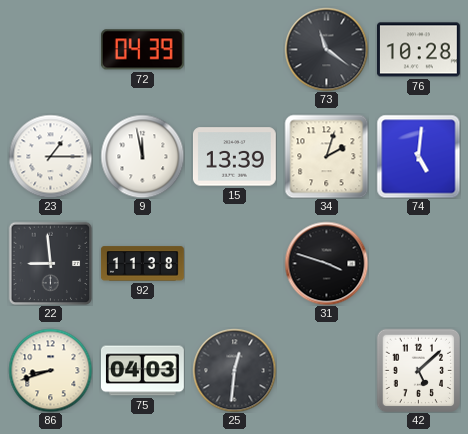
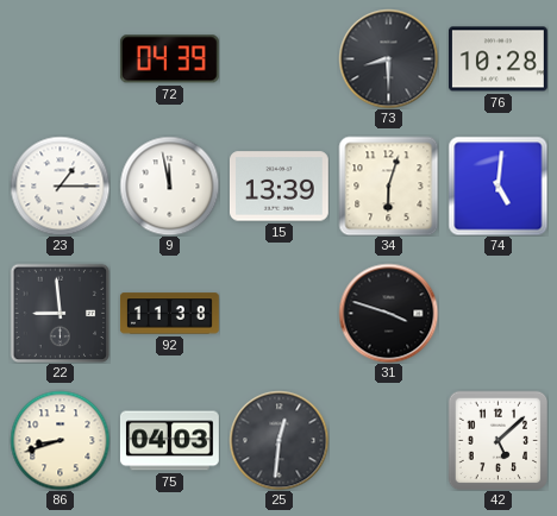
73: 11:21 -> 8:30 (388, 58)
34: 2:03 -> 6:03 (388, 185)
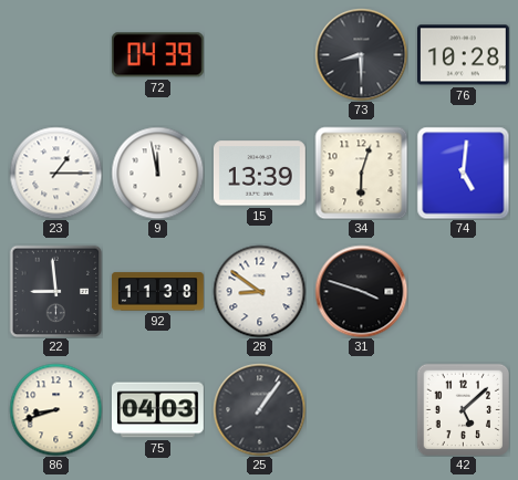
28: none -> 8:51 (259, 291)
25: 12:31 -> 1:06 (259, 409)
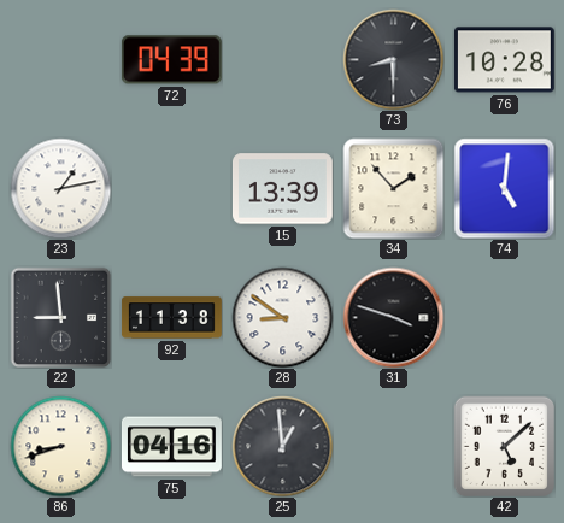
23: 1:15 -> 1:13 (60, 188)
9: 11:58 -> none (157, 173)
34: 6:03 -> 1:53 (393, 188)
75: 04:03 -> 04:16 (172, 447)
25: 1:06 -> 12:59 (282, 446)
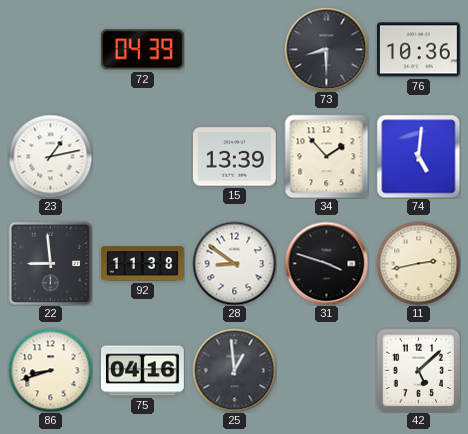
76: 10:28 -> 10:36 (418, 50)
11: none -> 2:43 (418, 263)
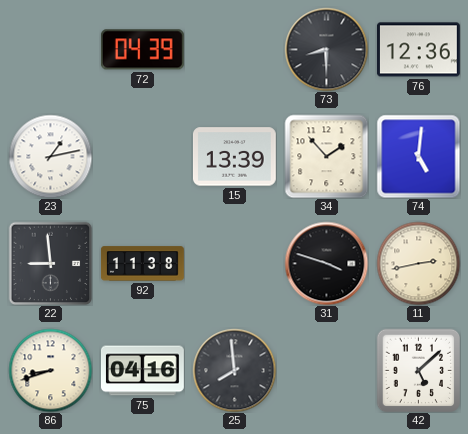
76: 10:36 -> 12:36 (418, 50)
28: 8:51 -> none (234, 263)
25: 12:59 -> 7:59 (234, 370)
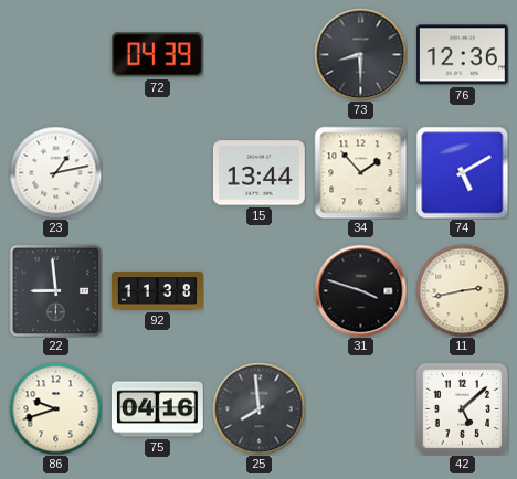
15: 13:39 -> 13:44 (258, 173)
74: 5:01 -> 5:10 (462, 172)
86: 8:42 -> 9:42 (55, 408)
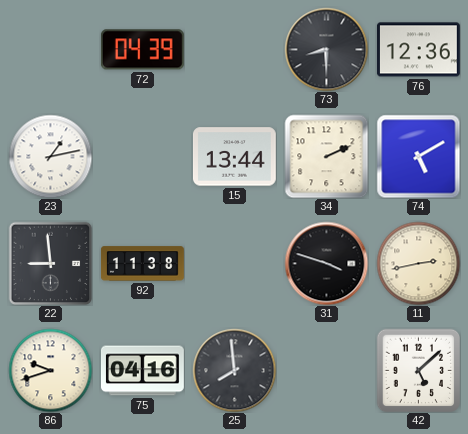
34: 1:53 -> 2:11 (326, 156)
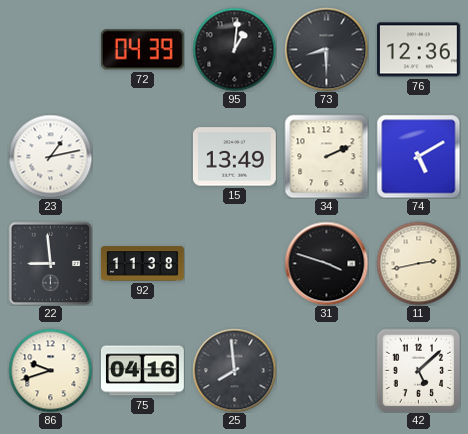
95: none -> 1:01 (234, 49)
15: 13:44 -> 13:49 (234, 157)
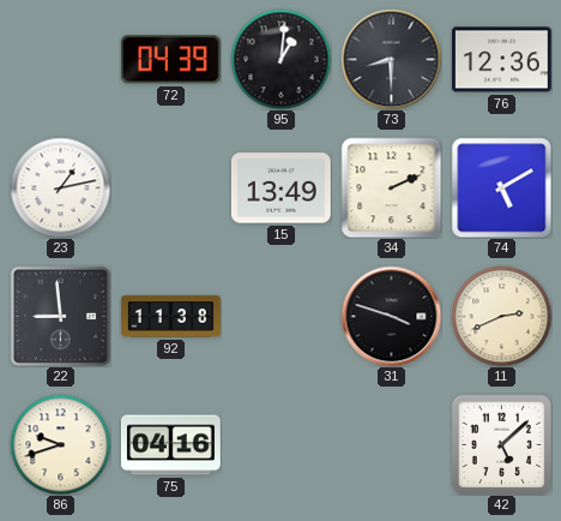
11: 2:43 -> 2:41 (501, 316)
25: 7:59 -> none (234, 370)
